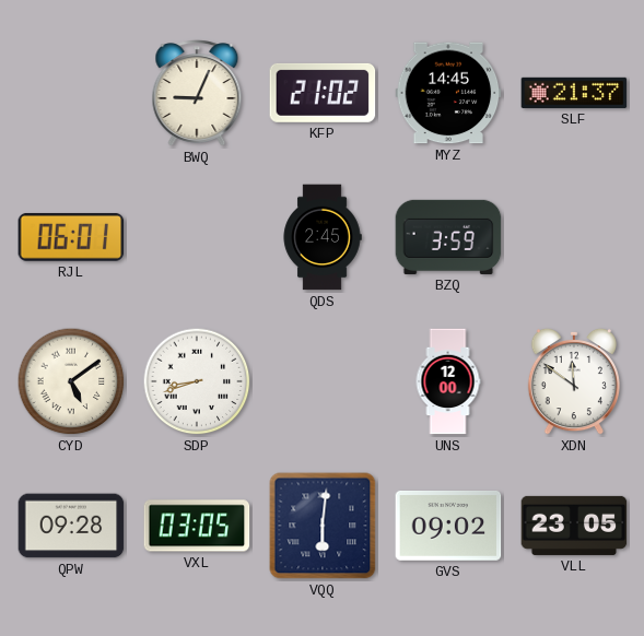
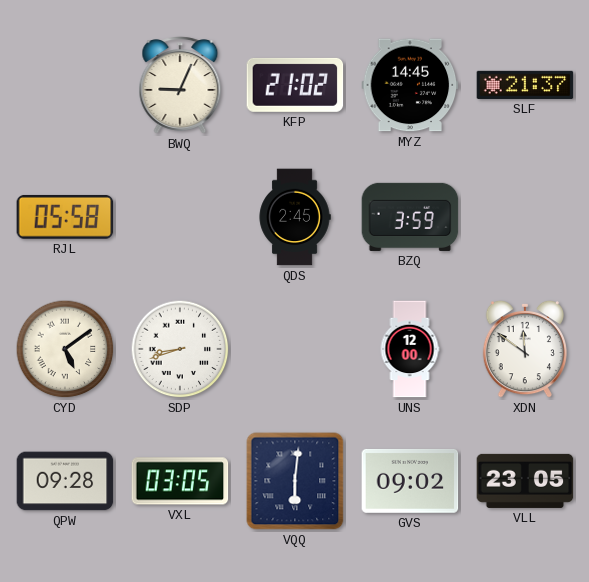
RJL: 06:01 -> 05:58 (65, 217)
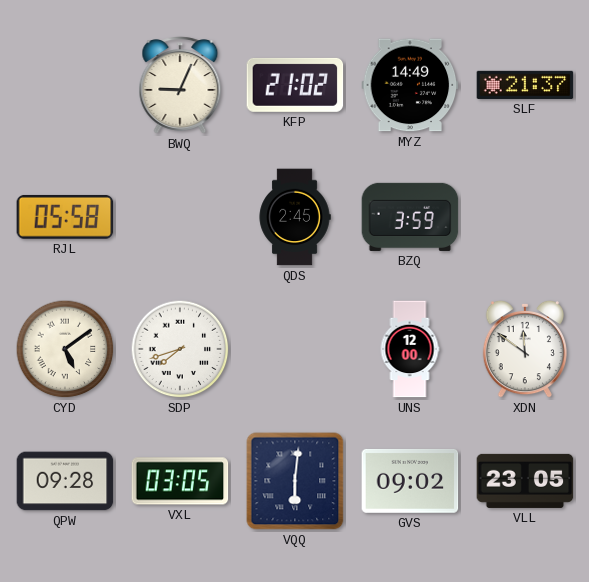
MYZ: 14:45 -> 14:49 (410, 85)
SDP: 8:42 -> 7:42 (180, 349)
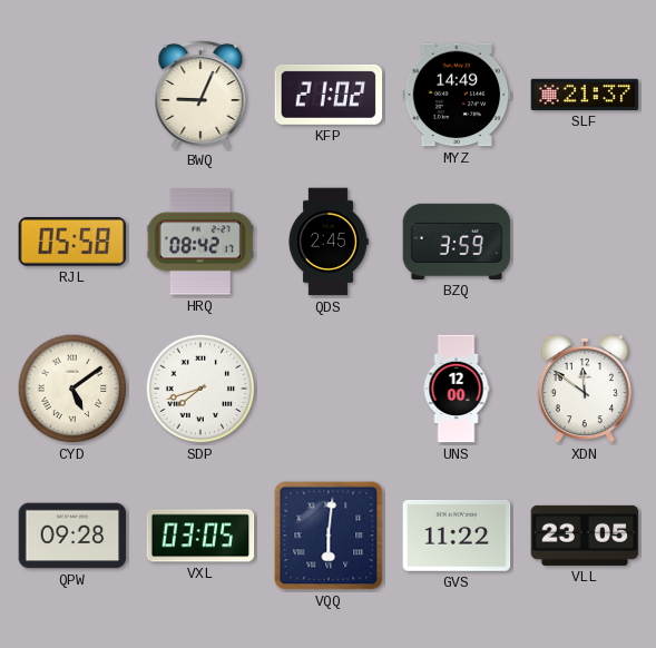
HRQ: none -> 08:42 (200, 242)
GVS: 09:02 -> 11:22 (457, 536)
